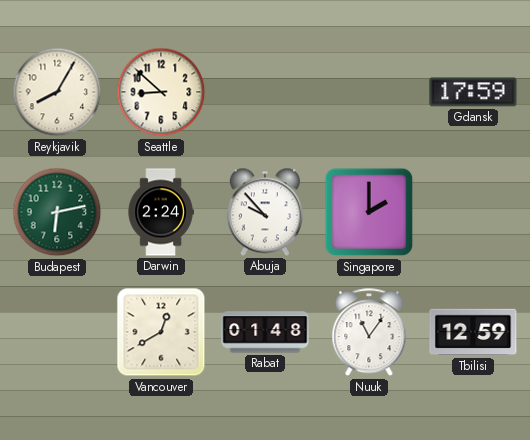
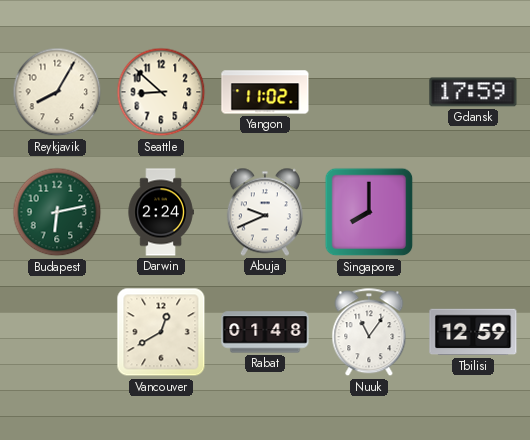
Yangon: none -> 11:02 (265, 92)
Abuja: 9:53 -> 9:41 (265, 212)
Singapore: 2:00 -> 8:00 (369, 212)
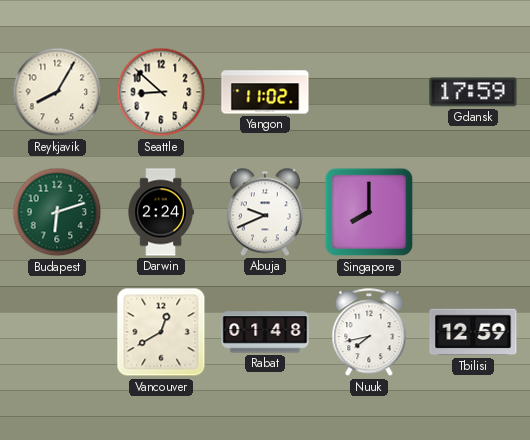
Budapest: 6:13 -> 6:12 (57, 212)
Nuuk: 11:06 -> 7:43 (369, 333)
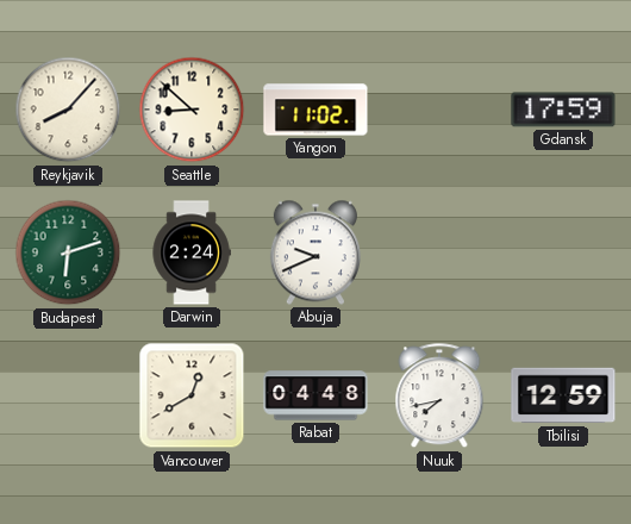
Reykjavik: 8:05 -> 8:07 (68, 110)
Singapore: 8:00 -> none (369, 212)
Rabat: 01:48 -> 04:48 (315, 395)
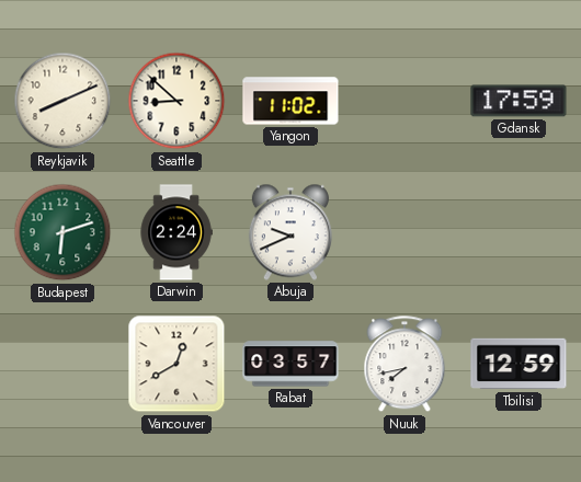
Reykjavik: 8:07 -> 8:11 (62, 101)
Rabat: 04:48 -> 03:57 (290, 364)
